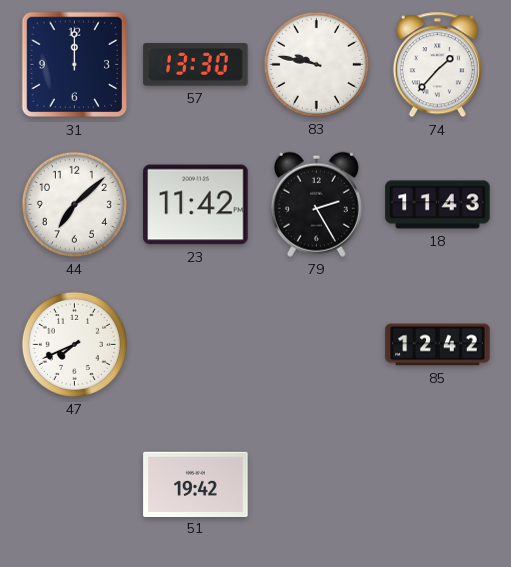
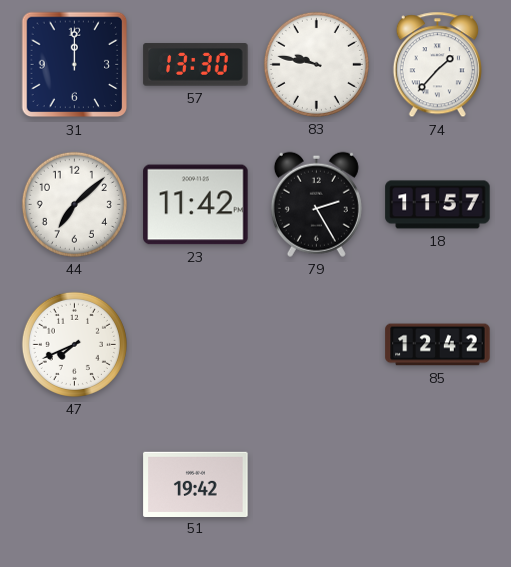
18: 11:43 -> 11:57 (438, 205)
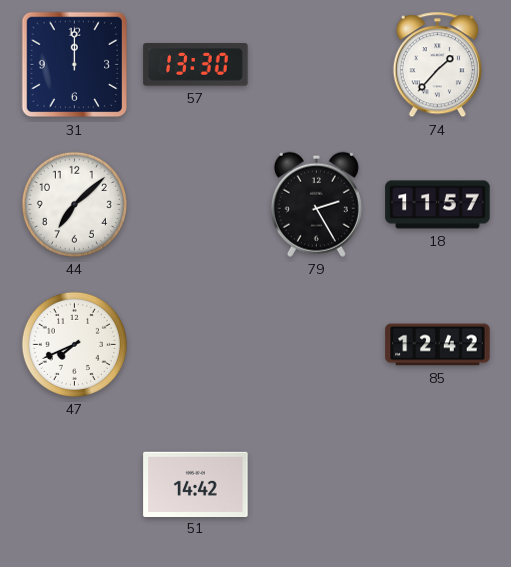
83: 9:47 -> none (316, 64)
23: 11:42 -> none (196, 205)
51: 19:42 -> 14:42 (196, 484)
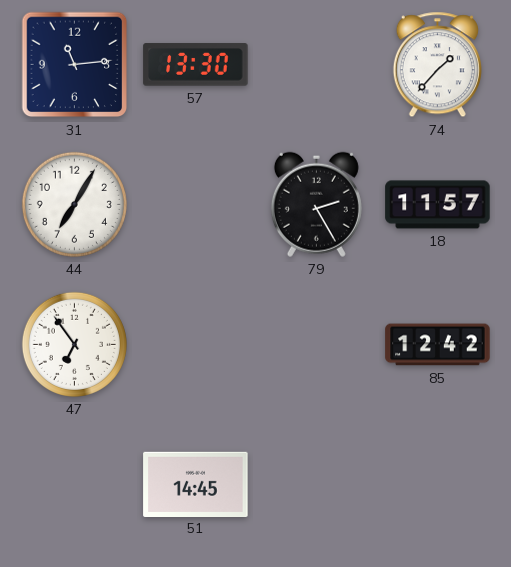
31: 12:00 -> 11:14 (75, 65)
44: 7:08 -> 7:05 (74, 204)
47: 7:41 -> 6:54 (74, 344)
51: 14:42 -> 14:45 (196, 484)
